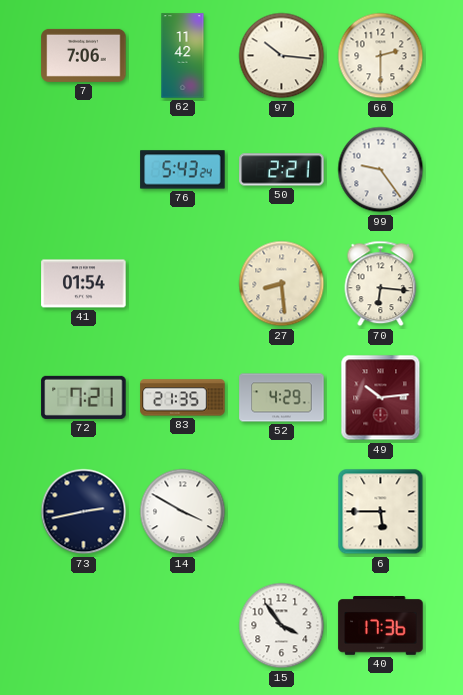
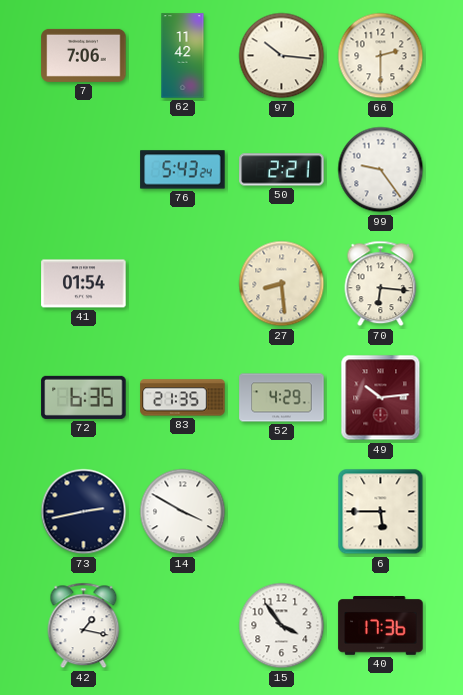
72: 7:21 -> 6:35 (84, 397)
42: none -> 1:17 (84, 626)
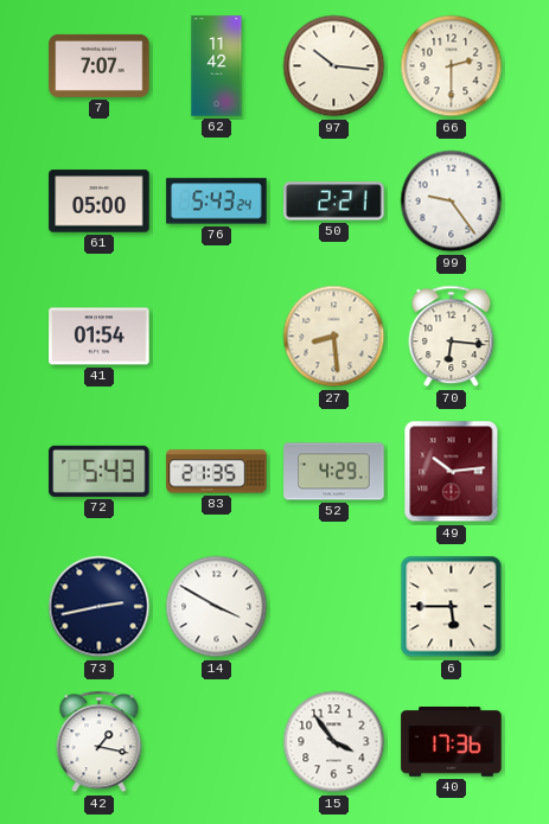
7: 7:06 -> 7:07 (100, 65)
61: none -> 05:00 (100, 202)
72: 6:35 -> 5:43 (100, 471)
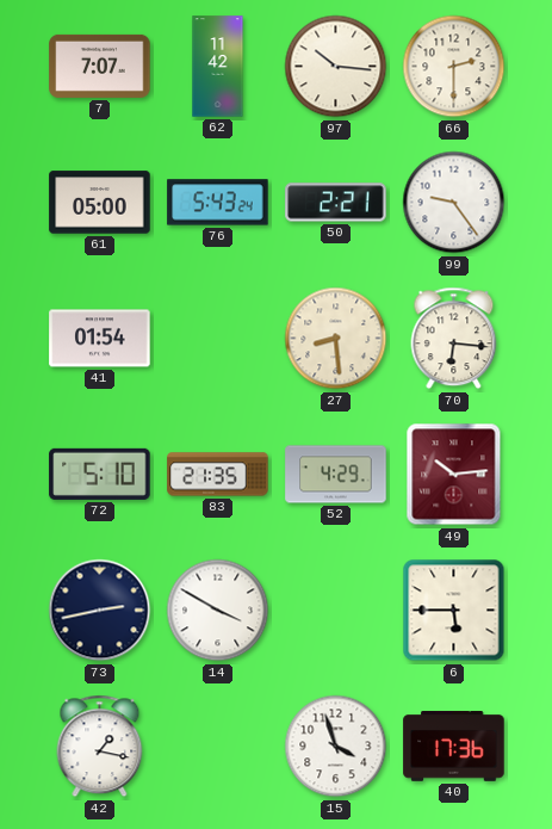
72: 5:43 -> 5:10 (100, 474)
15: 3:54 -> 3:57 (336, 747)
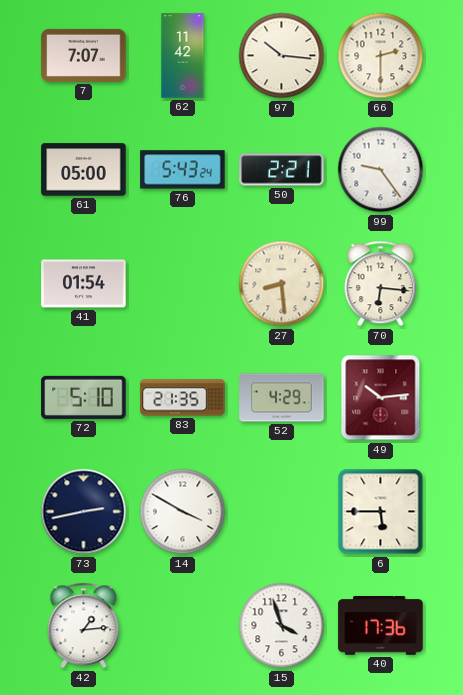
42: 1:17 -> 1:14 (84, 626)
